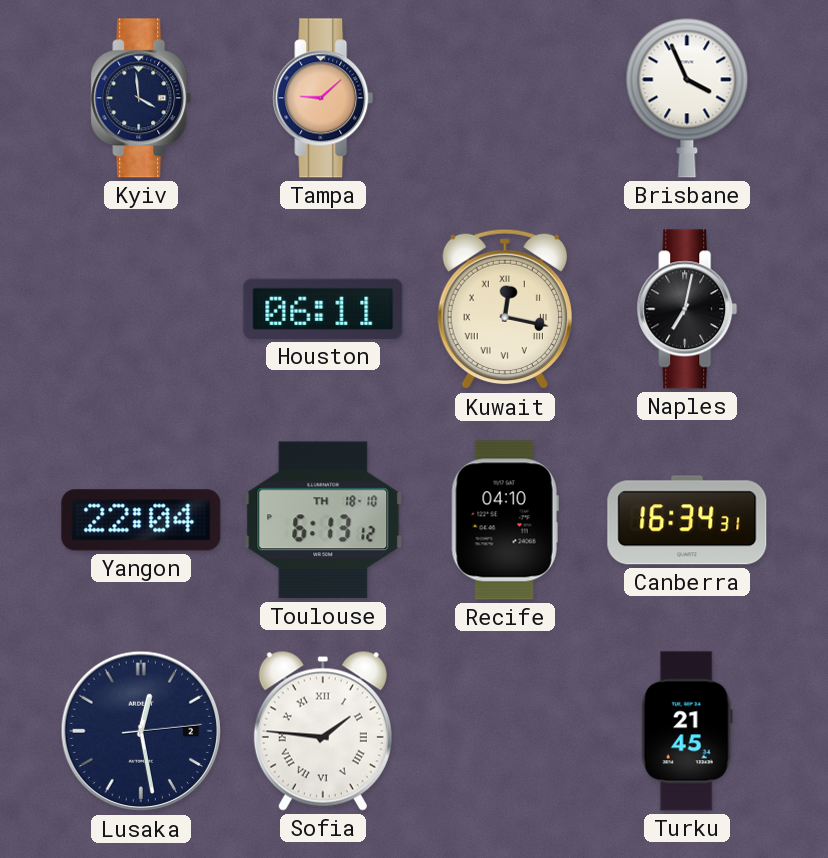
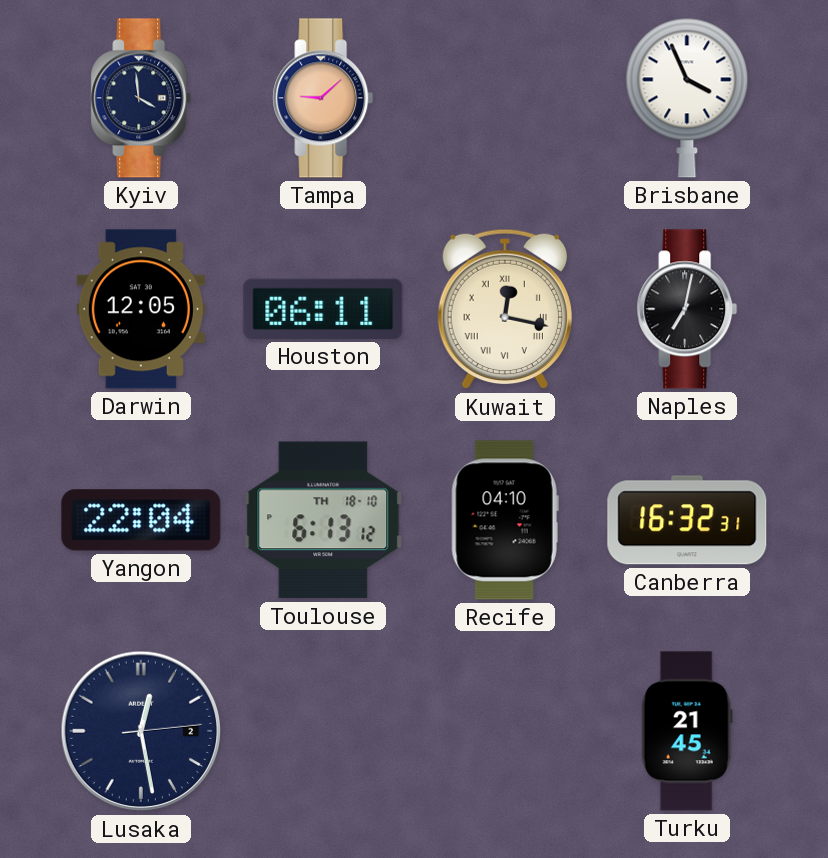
Darwin: none -> 12:05 (141, 309)
Canberra: 16:34 -> 16:32 (687, 520)
Sofia: 1:46 -> none (323, 731)
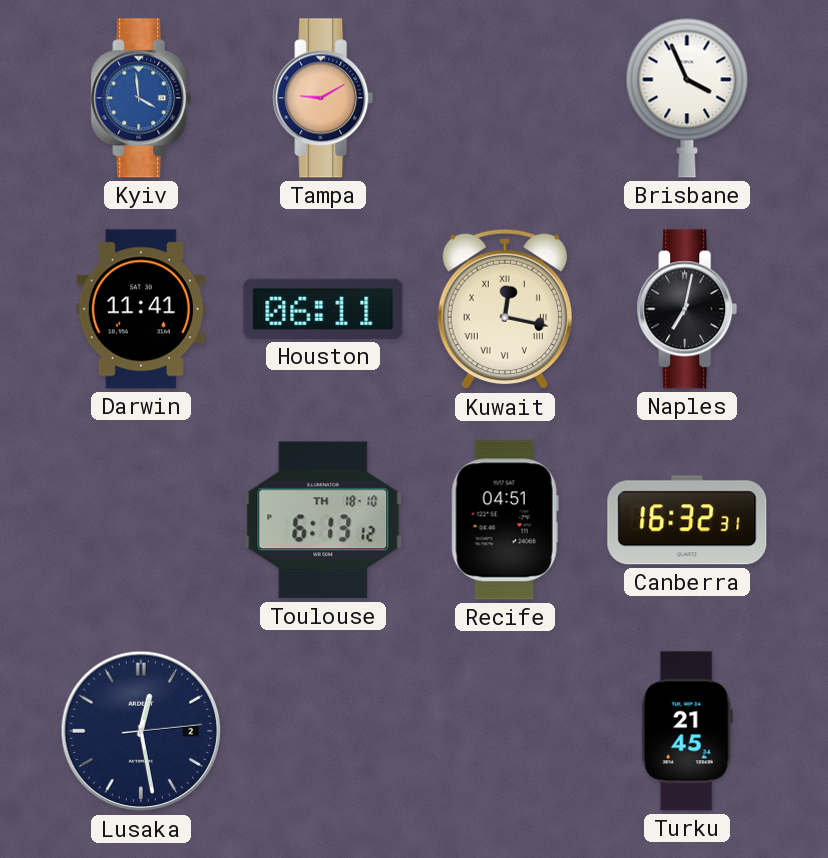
Kyiv dial: navy -> blue (141, 98)
Tampa: 9:08 -> 9:10 (323, 98)
Darwin: 12:05 -> 11:41 (141, 309)
Yangon: 22:04 -> none (141, 520)
Recife: 04:10 -> 04:51 (505, 520)
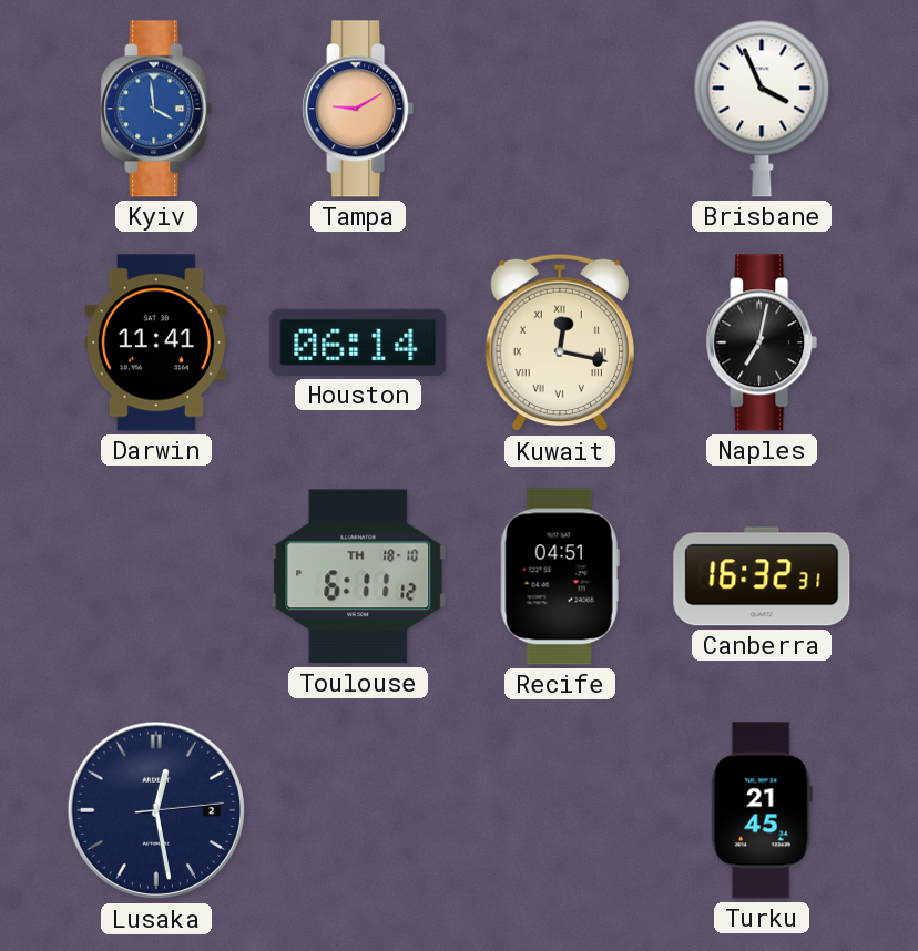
Houston: 06:11 -> 06:14 (358, 342)
Toulouse: 6:13 -> 6:11 (358, 576)
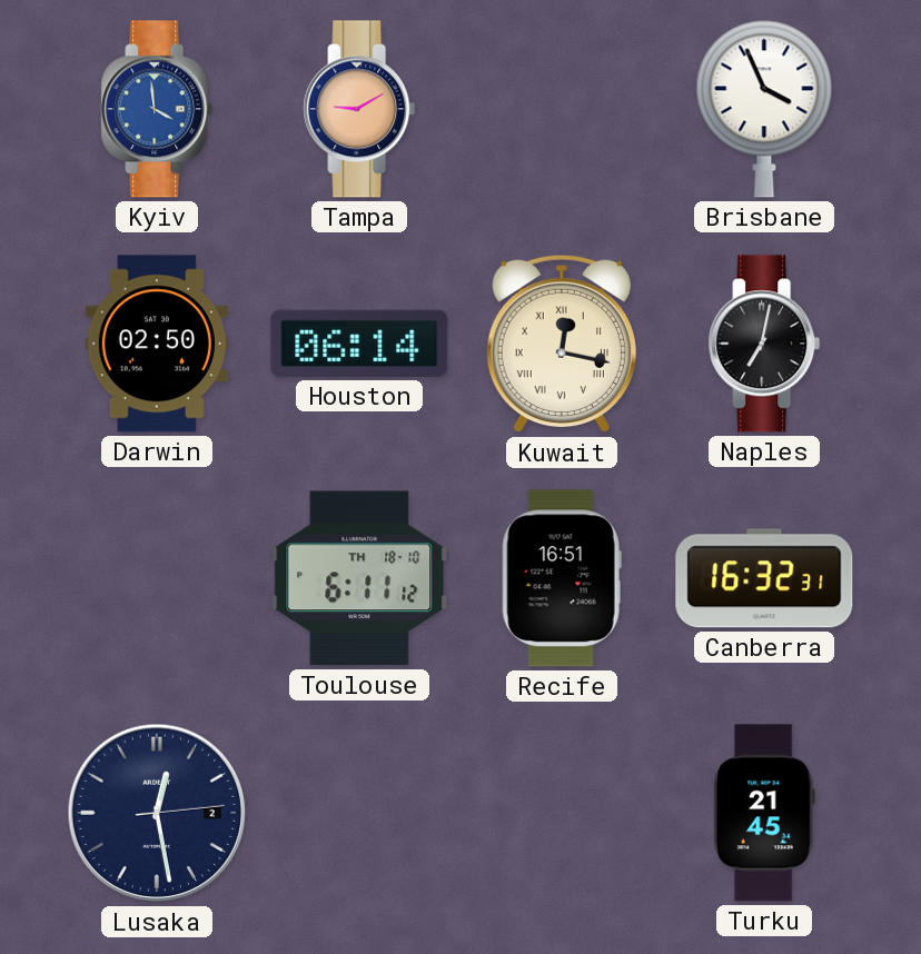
Darwin: 11:41 -> 02:50 (157, 344)
Recife: 04:51 -> 16:51 (562, 578)
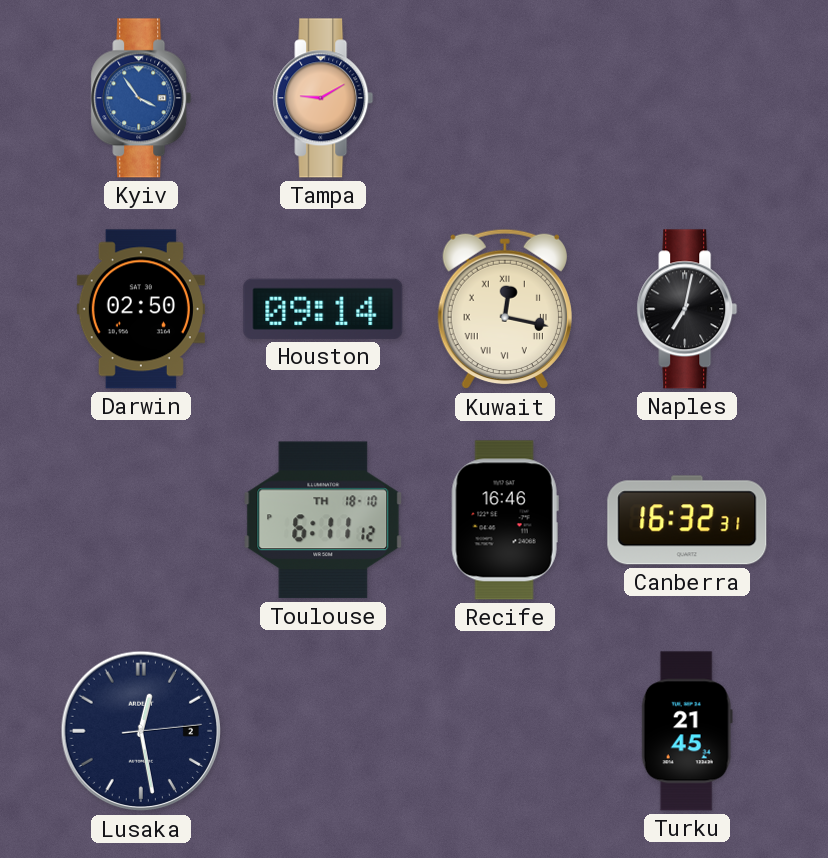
Kyiv: 3:59 -> 3:54 (141, 98)
Brisbane: 3:56 -> none (764, 109)
Houston: 06:14 -> 09:14 (323, 309)
Recife: 16:51 -> 16:46 (505, 520)
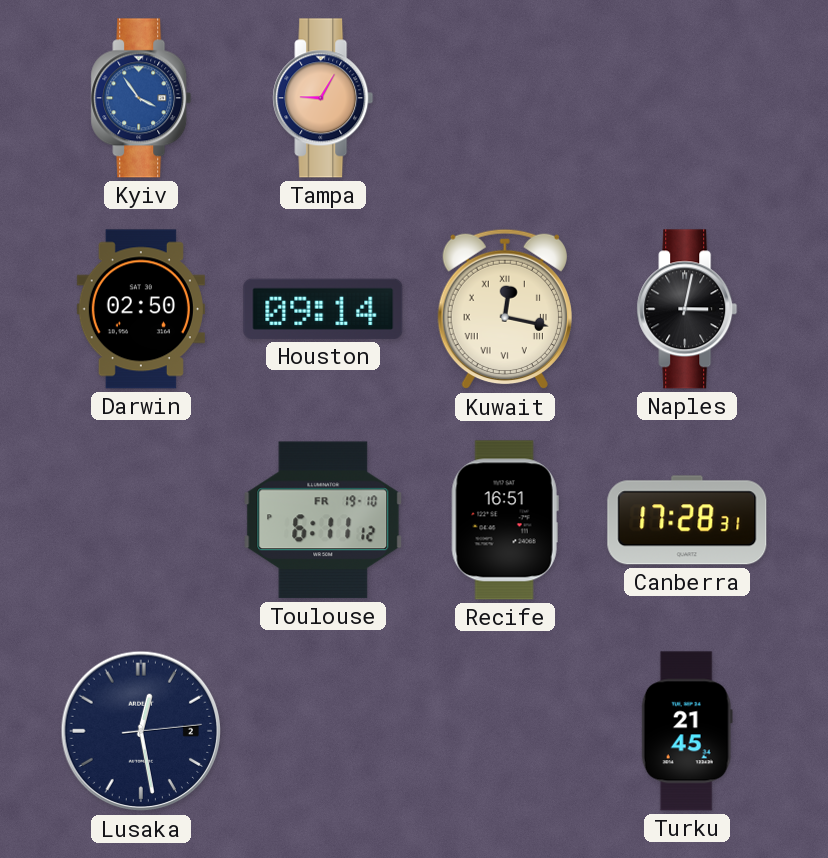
Tampa: 9:10 -> 9:05 (323, 98)
Naples: 7:02 -> 3:02 (687, 309)
Toulouse date: TH 18-10 -> FR 19-10 (323, 520)
Recife: 16:46 -> 16:51 (505, 520)
Canberra: 16:32 -> 17:28 (687, 520)
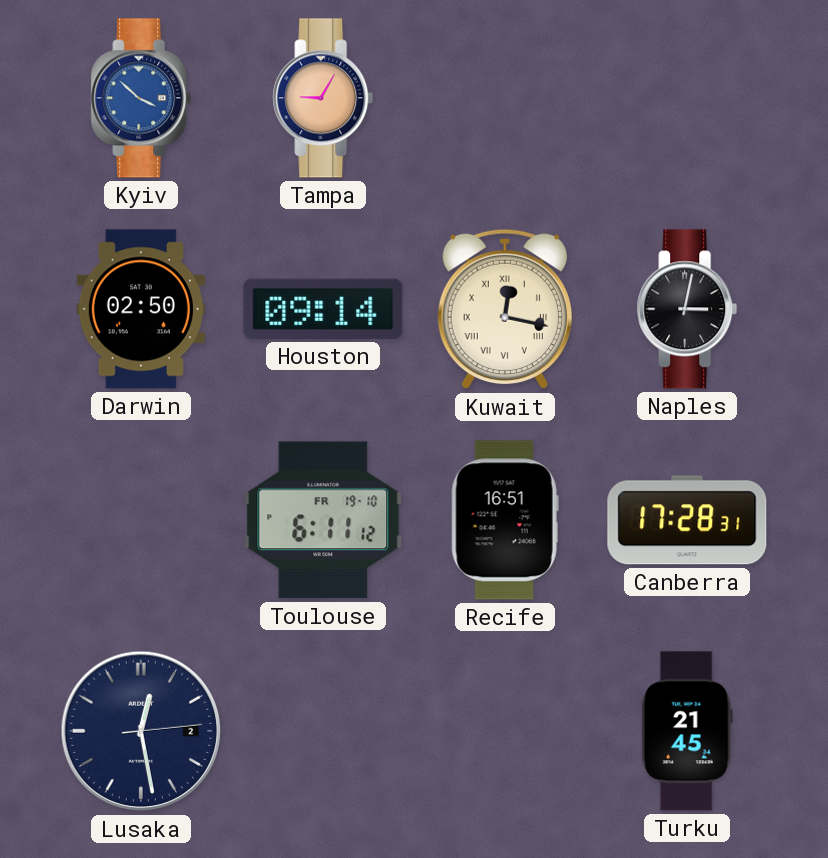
Kyiv: 3:54 -> 3:52 (141, 98)
